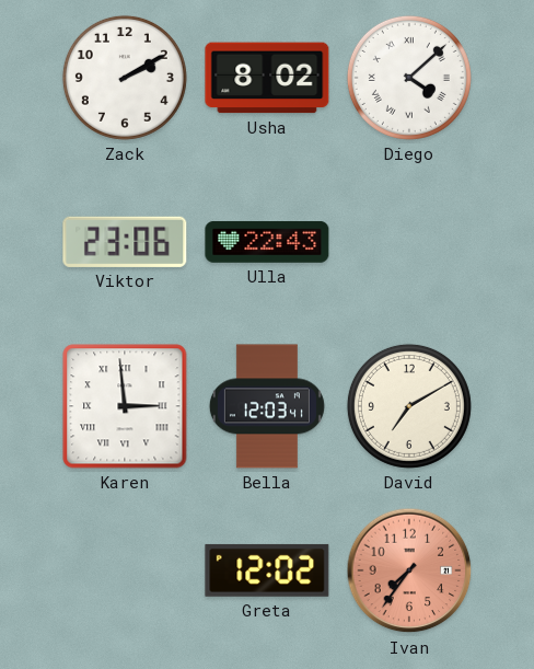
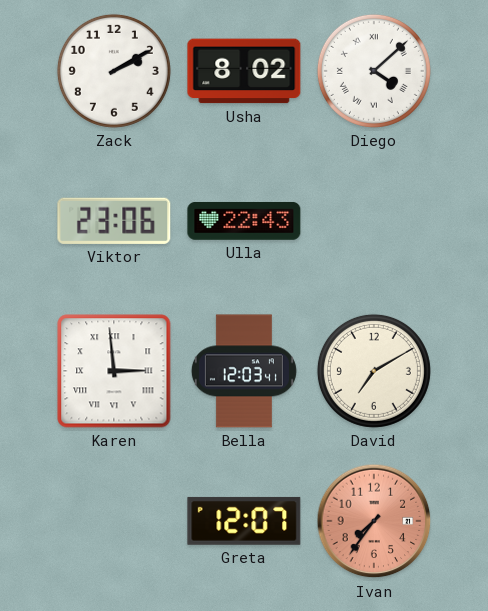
Greta: 12:02 -> 12:07 (244, 521)
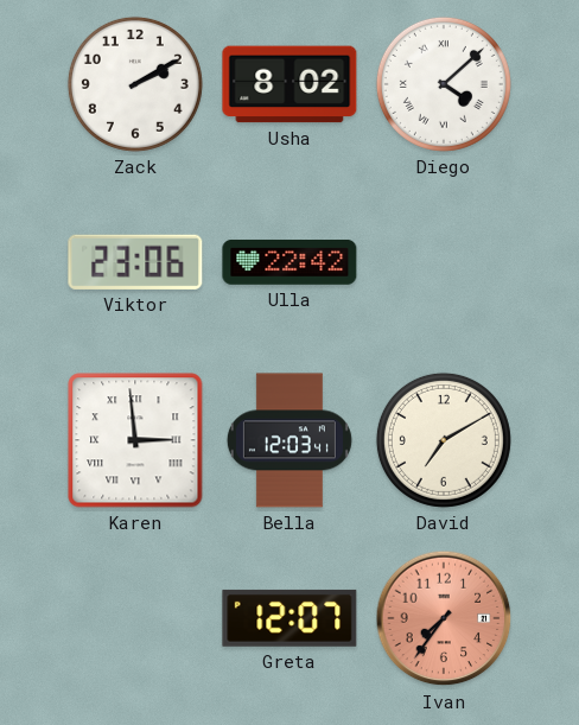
Ulla: 22:43 -> 22:42 (289, 262)
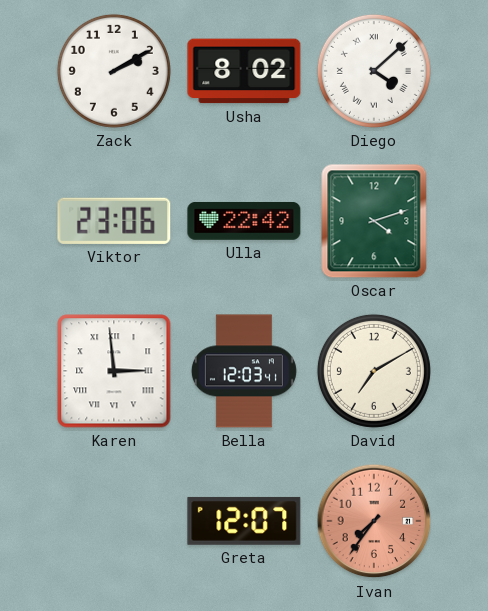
Oscar: none -> 4:12 (374, 221)
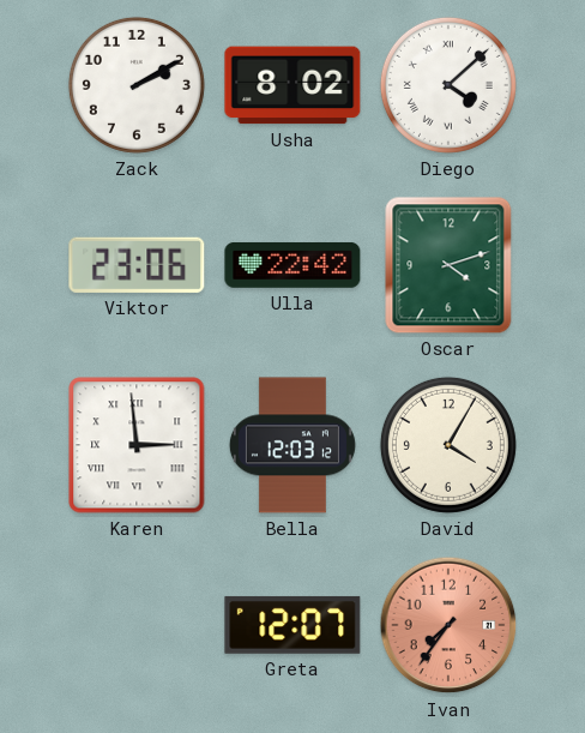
Bella: 12:03:41 -> 12:03:12 (292, 445)
David: 7:10 -> 4:05 (448, 445)
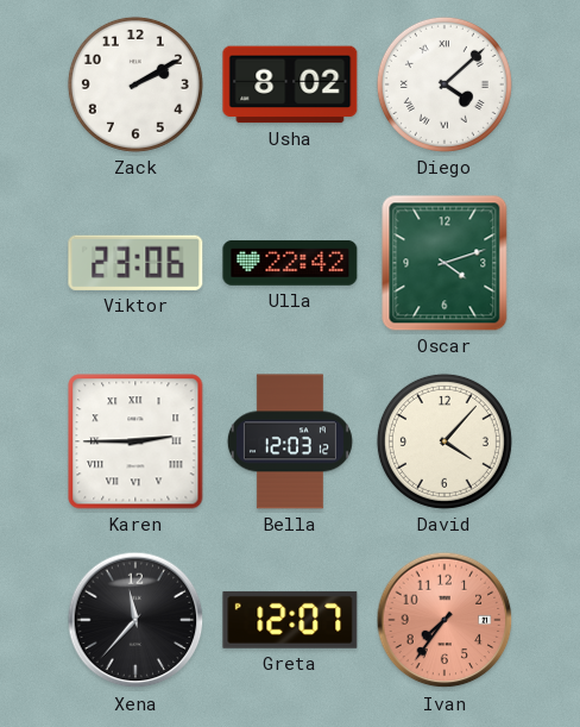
Karen: 2:59 -> 2:45 (135, 441)
David: 4:05 -> 4:07 (445, 441)
Xena: none -> 11:37 (135, 620)
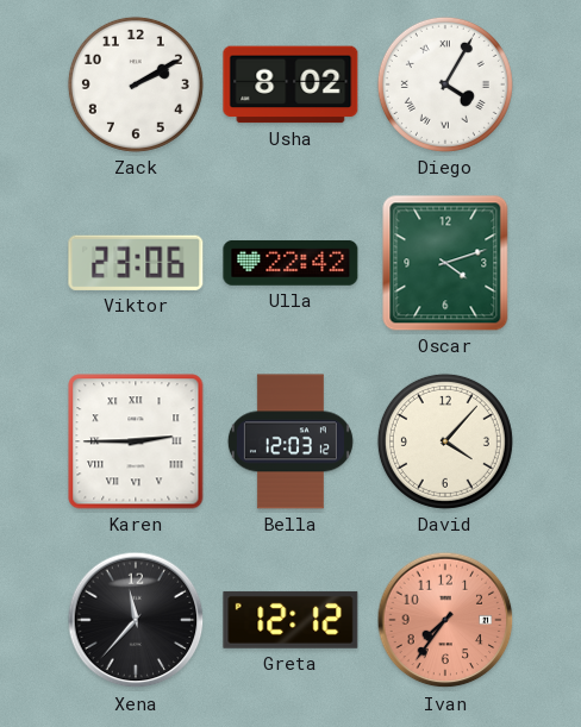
Diego: 4:08 -> 4:05 (445, 84)
Greta: 12:07 -> 12:12 (290, 620)
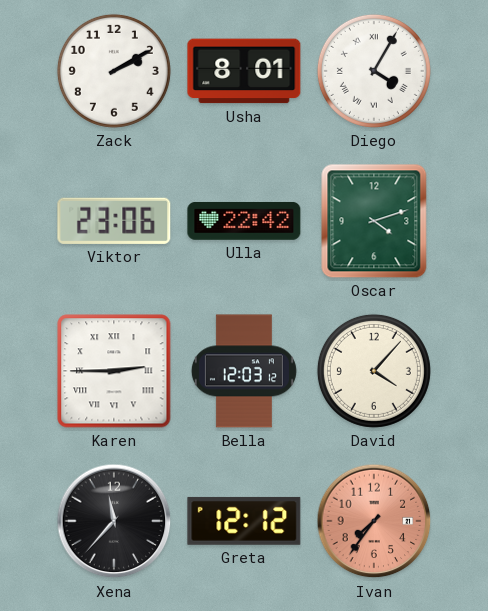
Usha: 8:02 -> 8:01 (244, 71)
